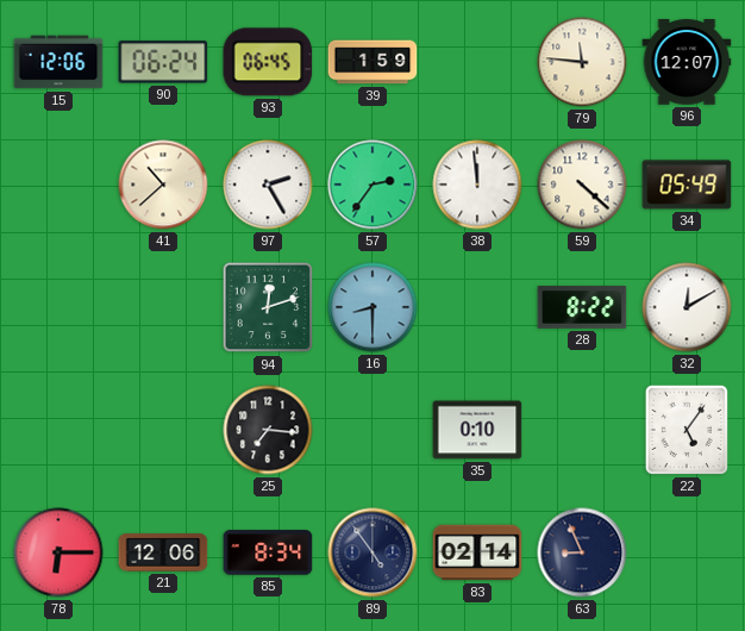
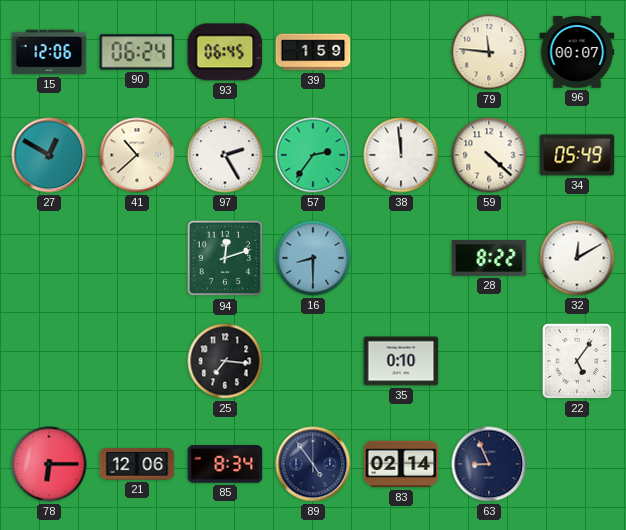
96: 12:07 -> 00:07 (577, 52)
27: none -> 12:50 (49, 155)
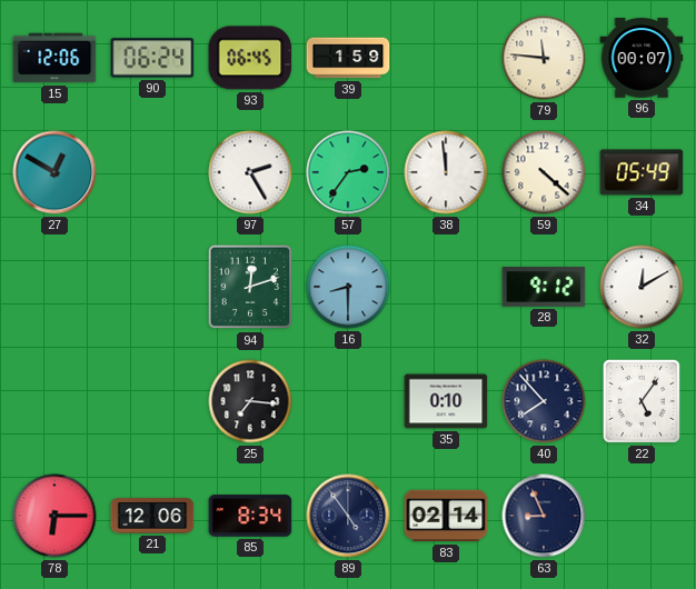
41: 10:38 -> none (137, 155)
28: 8:22 -> 9:12 (544, 287)
40: none -> 7:53 (544, 401)
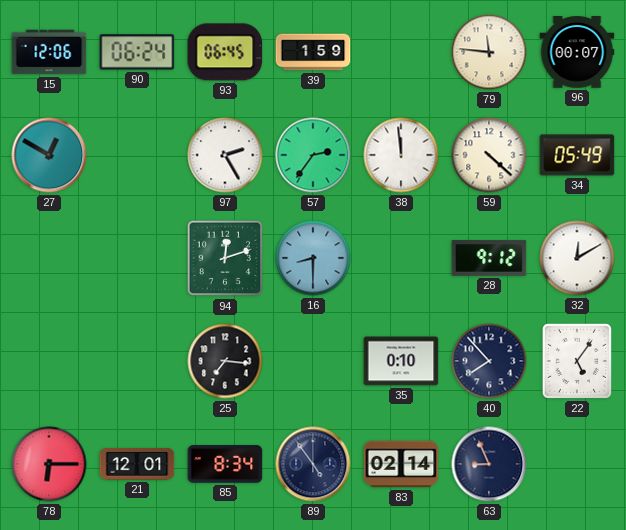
21: 12:06 -> 12:01 (137, 464)
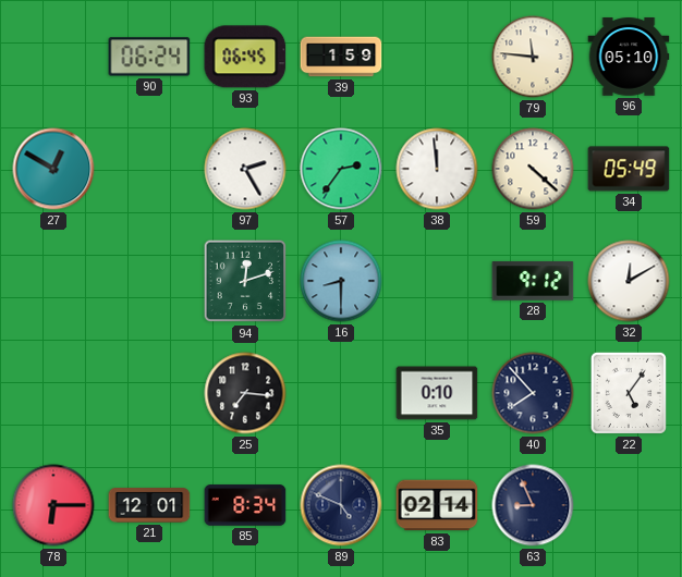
15: 12:06 -> none (49, 52)
96: 00:07 -> 05:10 (629, 57)
89: 4:54 -> 4:49 (341, 505)
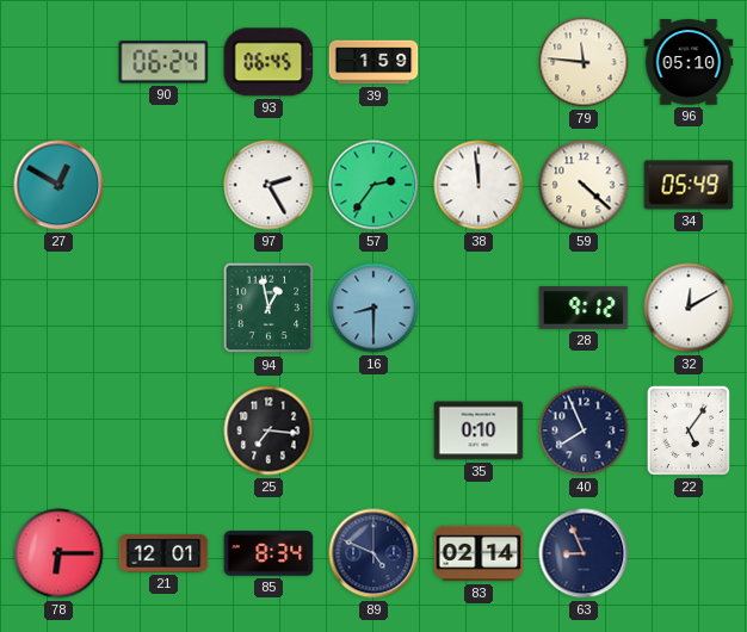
94: 12:12 -> 12:58 (268, 308)
40: 7:53 -> 7:56 (584, 430)
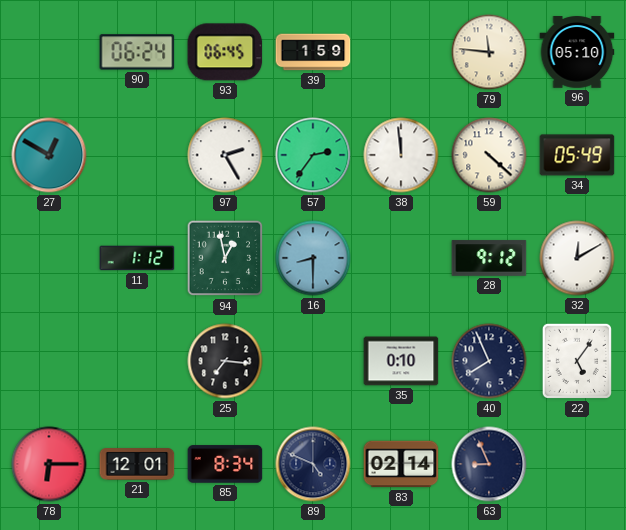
11: none -> 1:12 (137, 258)
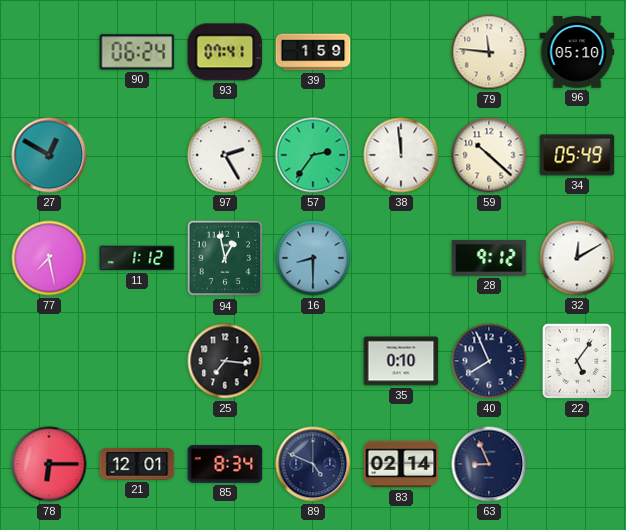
93: 06:45 -> 07:41 (225, 52)
59: 4:22 -> 10:22 (489, 155)
77: none -> 7:28 (49, 258)
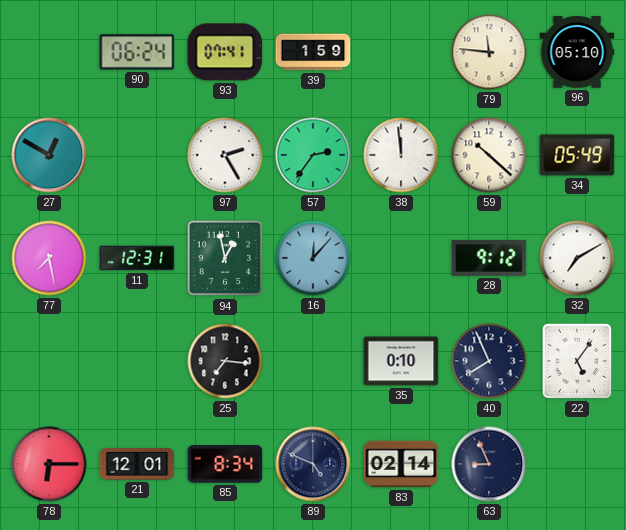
11: 1:12 -> 12:31 (137, 258)
16: 8:30 -> 12:07 (313, 258)
32: 12:10 -> 7:10 (577, 258)
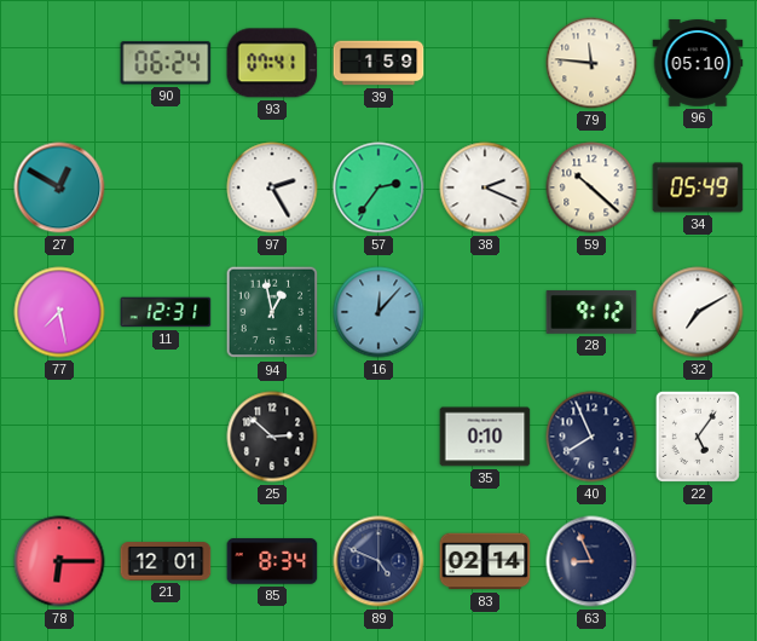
38: 11:59 -> 2:19 (485, 187)
25: 7:16 -> 2:52 (272, 437)
